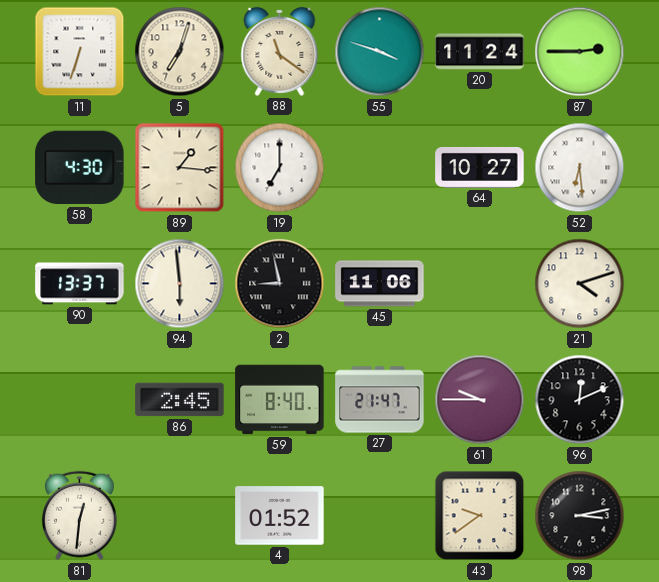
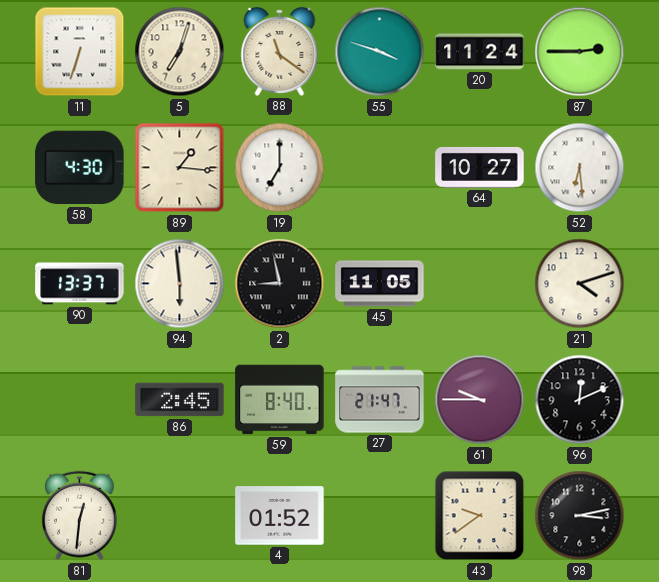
45: 11:06 -> 11:05 (380, 284)
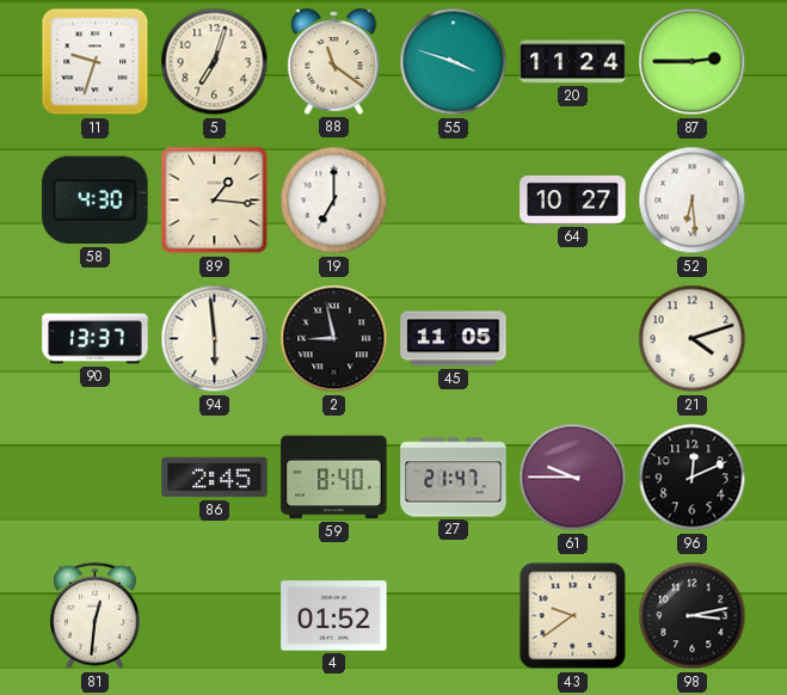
11: 6:33 -> 9:33 (96, 62)
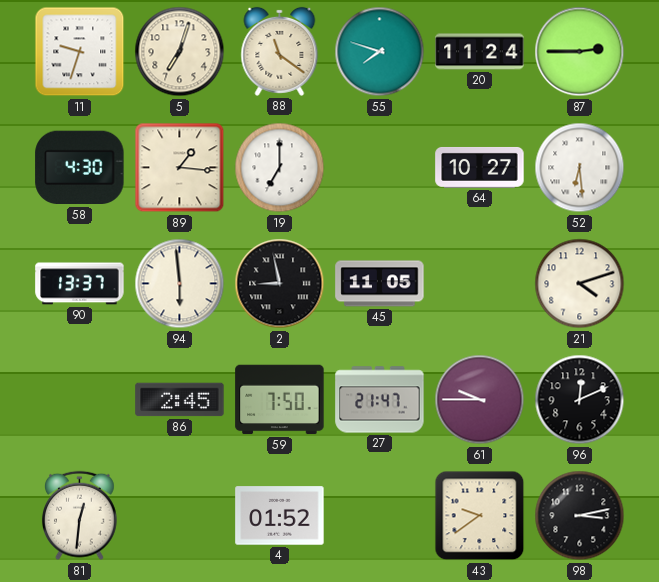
55: 3:48 -> 7:48 (380, 52)
59: 8:40 -> 7:50 (280, 400)
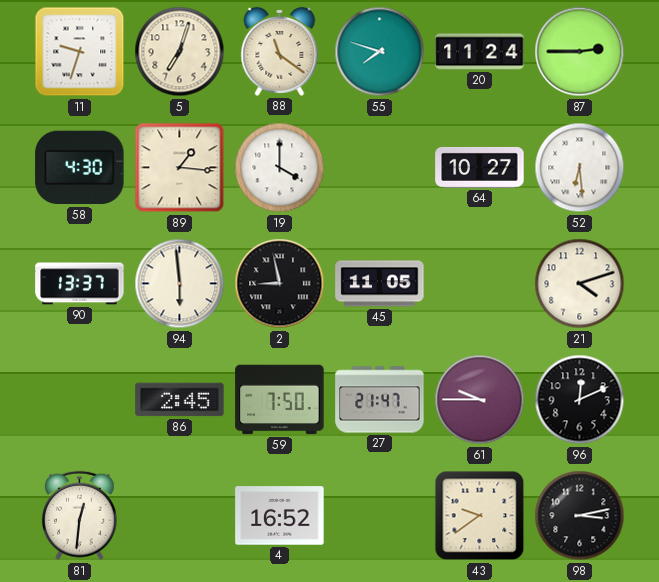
19: 7:00 -> 4:00 (280, 168)
4: 01:52 -> 16:52 (280, 516)
